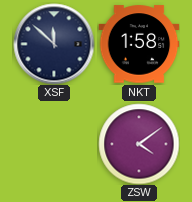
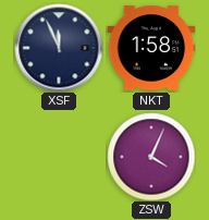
XSF: 11:52 -> 11:56 (59, 48)
ZSW: 4:09 -> 4:04 (151, 157)
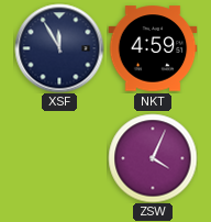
XSF: 11:56 -> 11:55 (59, 48)
NKT: 1:58 -> 4:59 (153, 48)
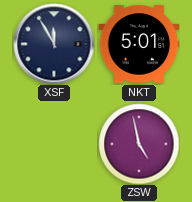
NKT: 4:59 -> 5:01 (139, 44)
ZSW: 4:04 -> 4:58 (139, 144)
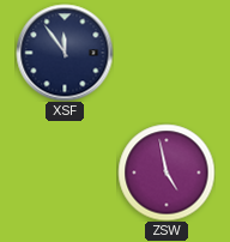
XSF: 11:55 -> 11:54 (65, 53)
NKT: 5:01 -> none (139, 44)
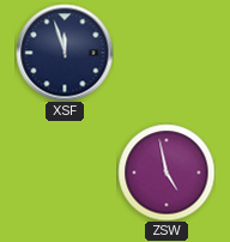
XSF: 11:54 -> 11:57 (65, 53)
